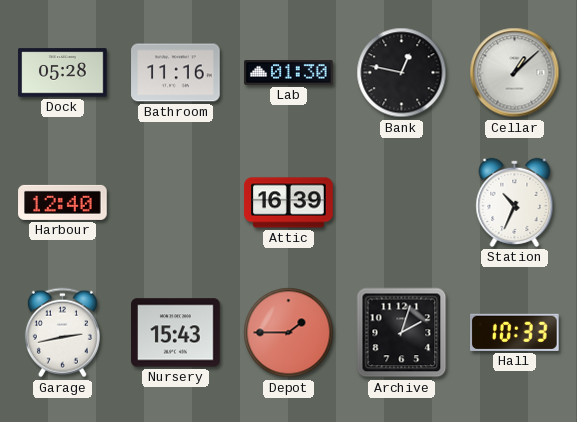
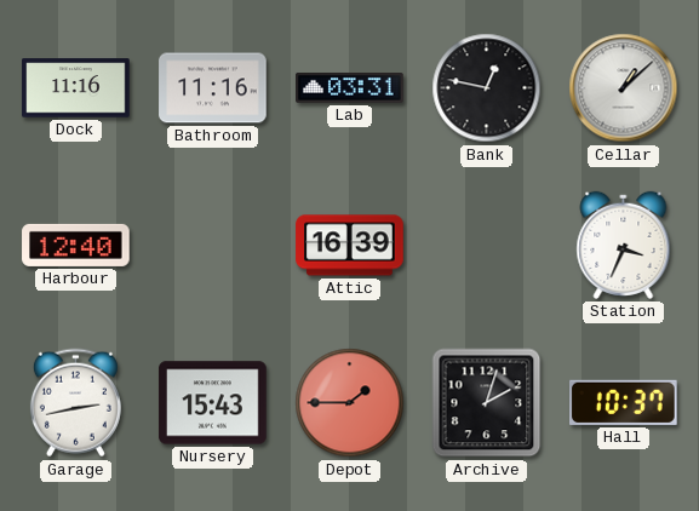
Dock: 05:28 -> 11:16 (76, 88)
Lab: 01:30 -> 03:31 (350, 88)
Station: 10:34 -> 3:34 (624, 245)
Hall: 10:33 -> 10:37 (624, 402)
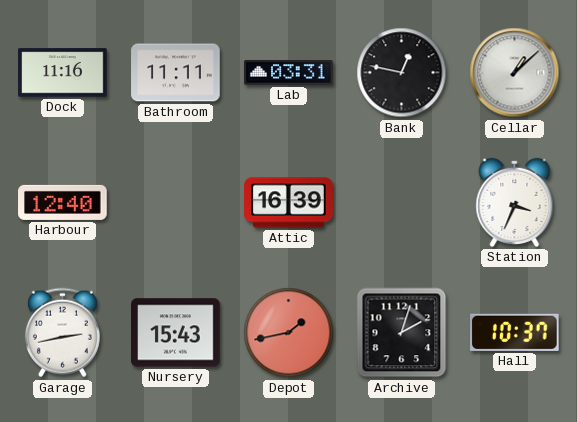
Bathroom: 11:16 -> 11:11 (176, 73)
Depot: 1:45 -> 1:43 (289, 333)
